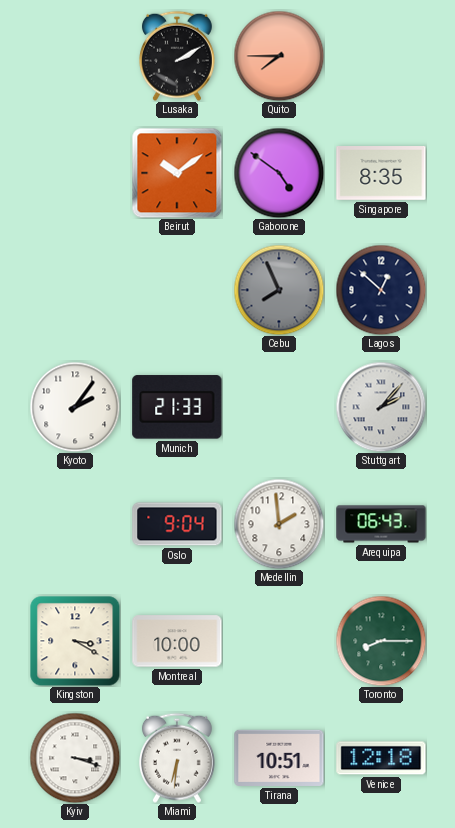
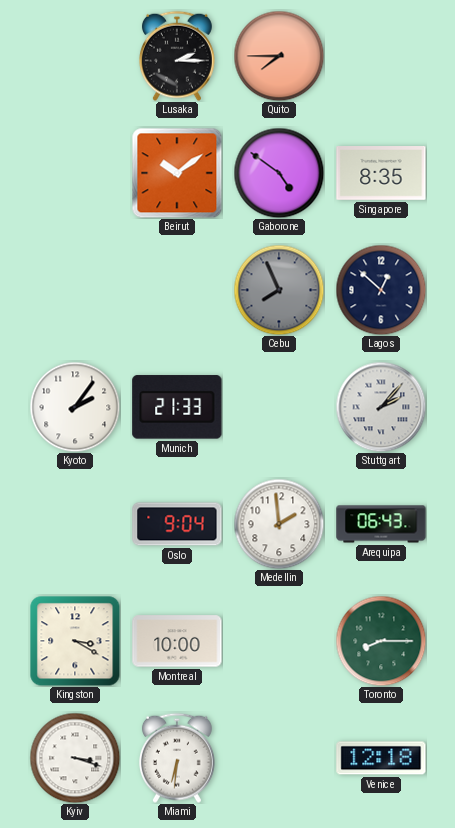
Lusaka: 2:10 -> 2:15 (177, 56)
Tirana: 10:51 -> none (279, 758)
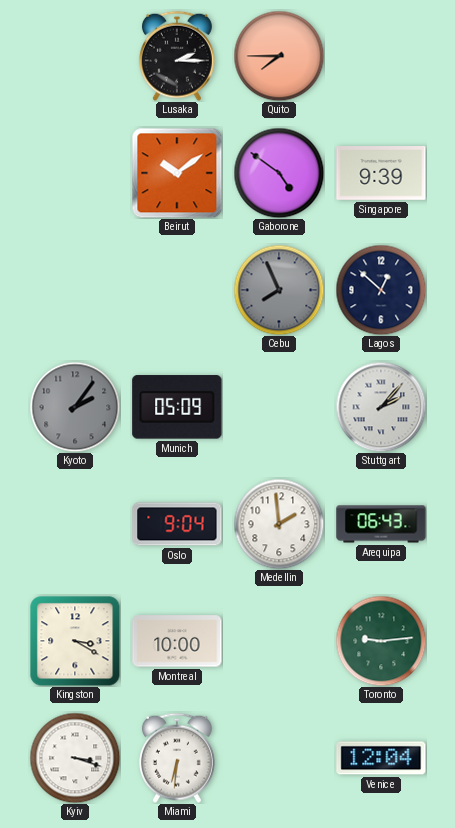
Singapore: 8:35 -> 9:39 (381, 174)
Kyoto dial: white -> grey (75, 407)
Munich: 21:33 -> 05:09 (177, 407)
Toronto: 8:15 -> 9:14 (381, 641)
Venice: 12:18 -> 12:04 (381, 758)
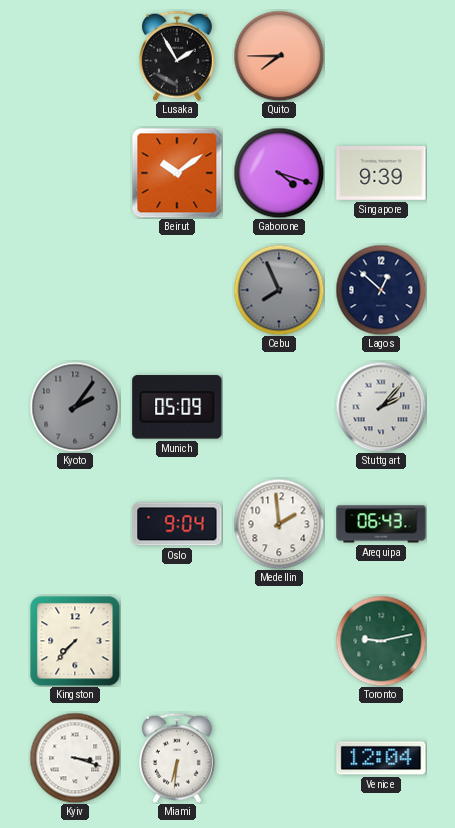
Lusaka: 2:15 -> 1:55 (177, 56)
Gaborone: 4:51 -> 4:18 (279, 173)
Kingston: 3:20 -> 7:37 (75, 641)
Montreal: 10:00 -> none (177, 641)
Toronto: 9:14 -> 9:13 (381, 641)
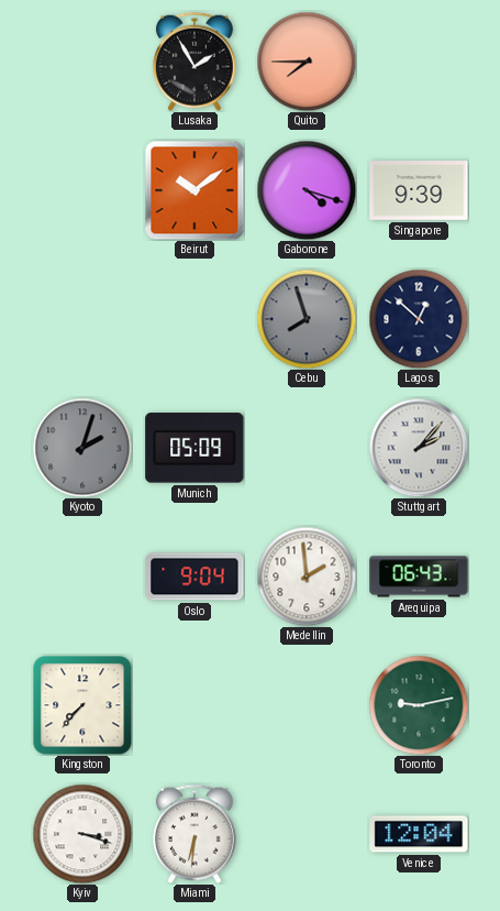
Cebu: 7:56 -> 7:57 (307, 319)
Kyoto: 2:06 -> 2:03 (82, 448)
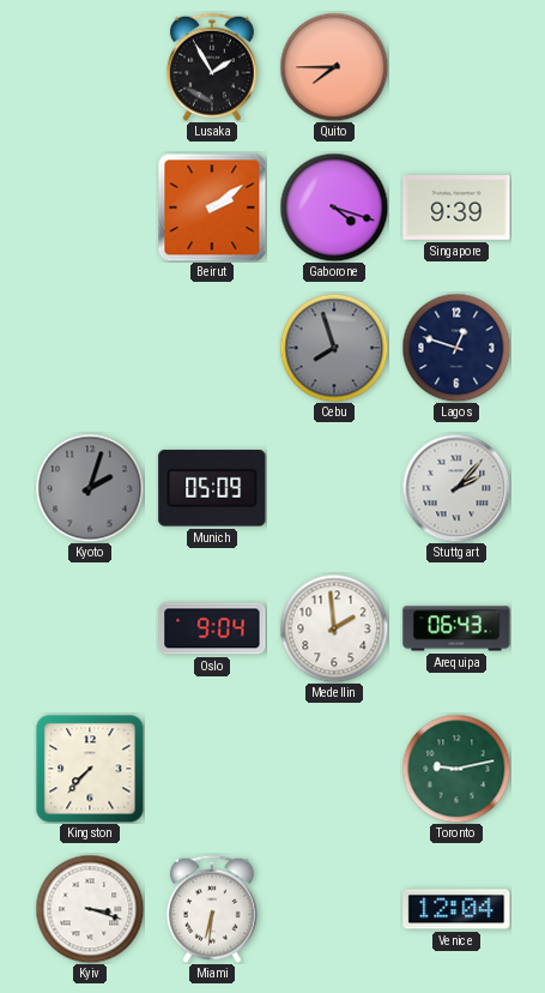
Beirut: 10:09 -> 2:09 (212, 207)
Lagos: 12:52 -> 12:48 (456, 348)
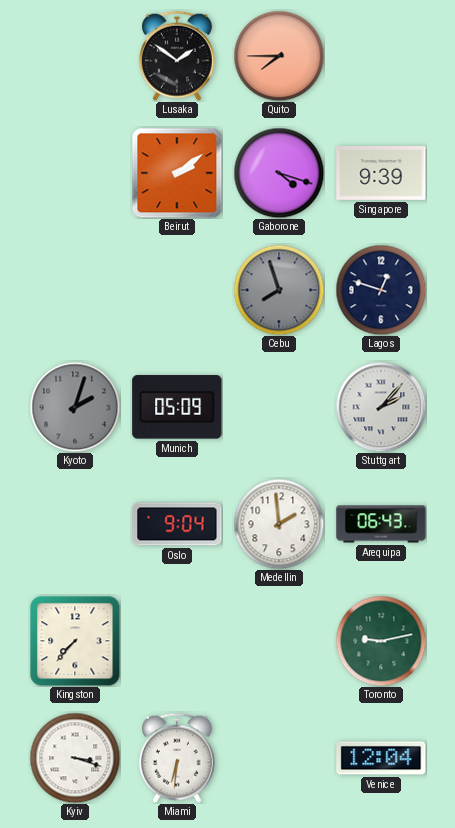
Lusaka: 1:55 -> 1:51 (177, 56)
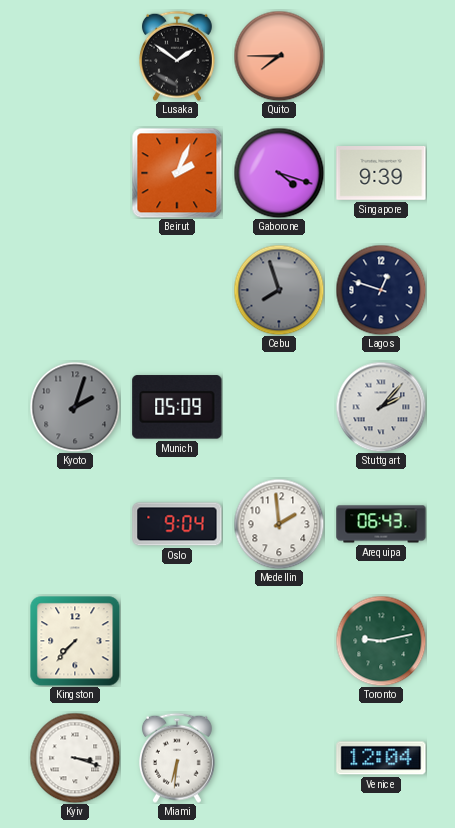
Beirut: 2:09 -> 2:04 (177, 173)
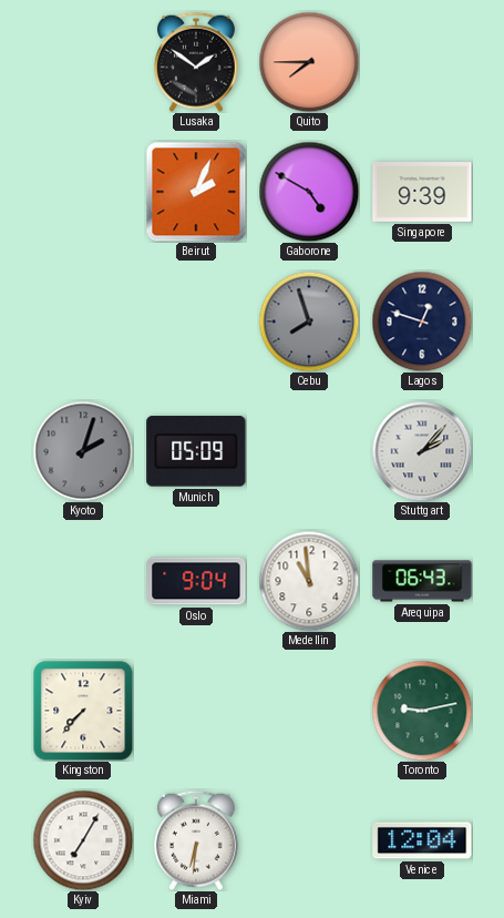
Gaborone: 4:18 -> 4:50 (309, 192)
Medellin: 1:59 -> 10:59 (309, 581)
Kyiv: 3:18 -> 7:05 (83, 840)
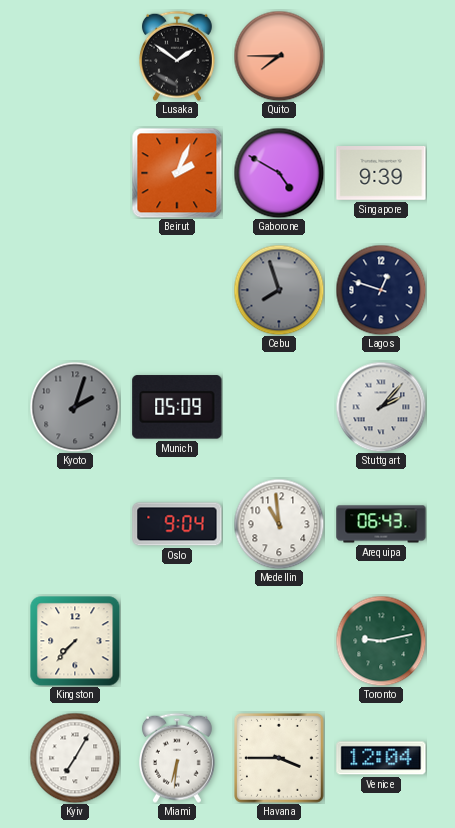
Havana: none -> 3:45 (280, 759)
